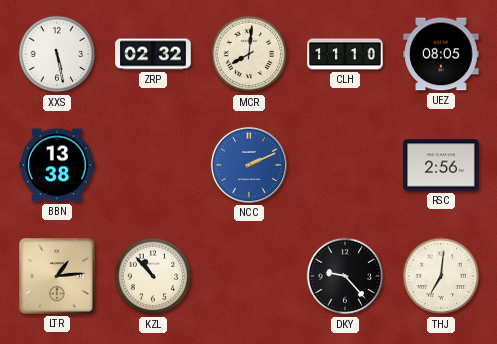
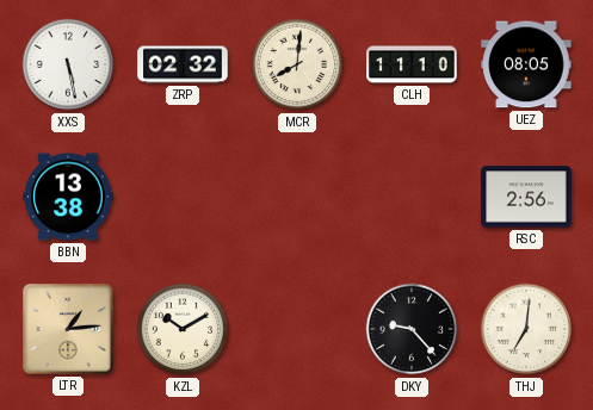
NCC: 2:11 -> none (249, 165)
KZL: 10:53 -> 10:10 (183, 329)
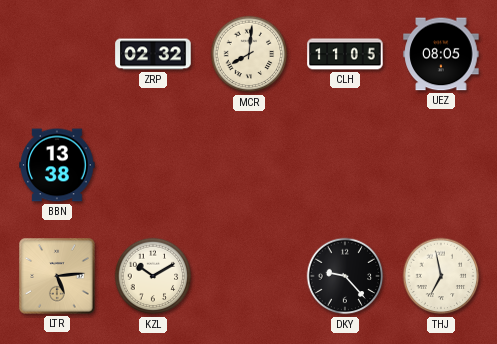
XXS: 5:28 -> none (68, 64)
CLH: 11:10 -> 11:05 (345, 54)
RSC: 2:56 -> none (526, 197)
LTR: 1:14 -> 5:14 (57, 276)
THJ: 7:01 -> 6:58 (441, 276)
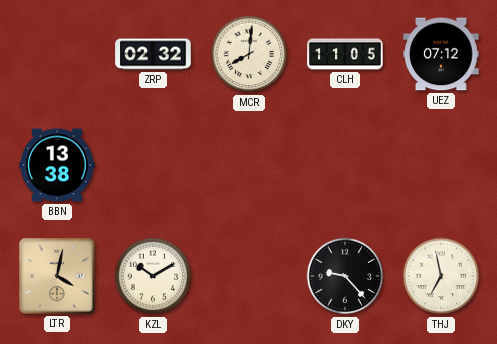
UEZ: 08:05 -> 07:12 (441, 54)
LTR: 5:14 -> 4:02 (57, 276)
